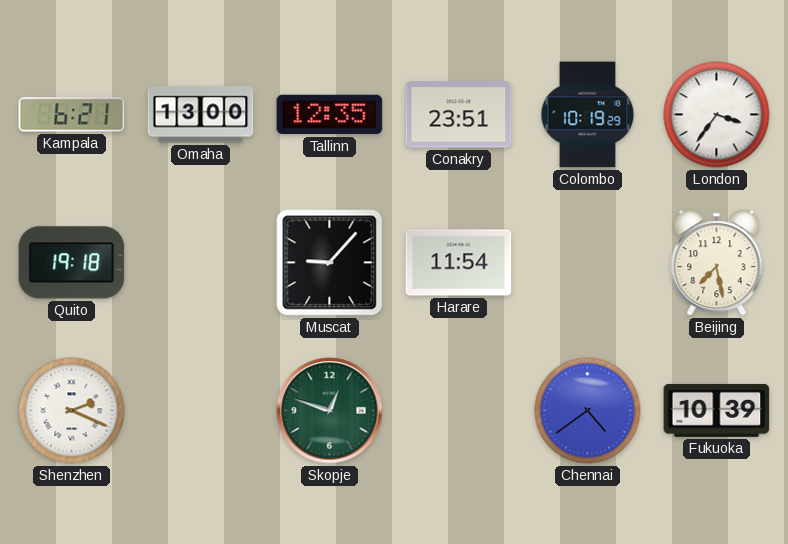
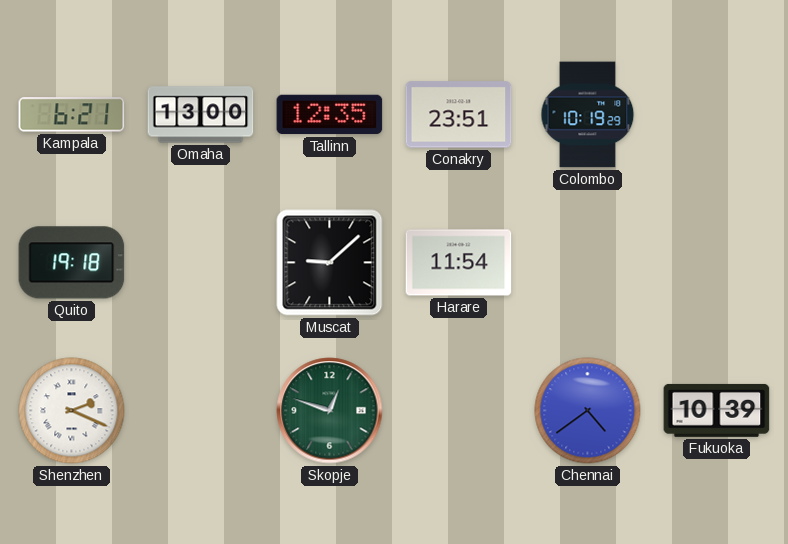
London: 3:36 -> none (717, 115)
Muscat: 9:07 -> 9:08 (330, 263)
Beijing: 7:28 -> none (717, 263)
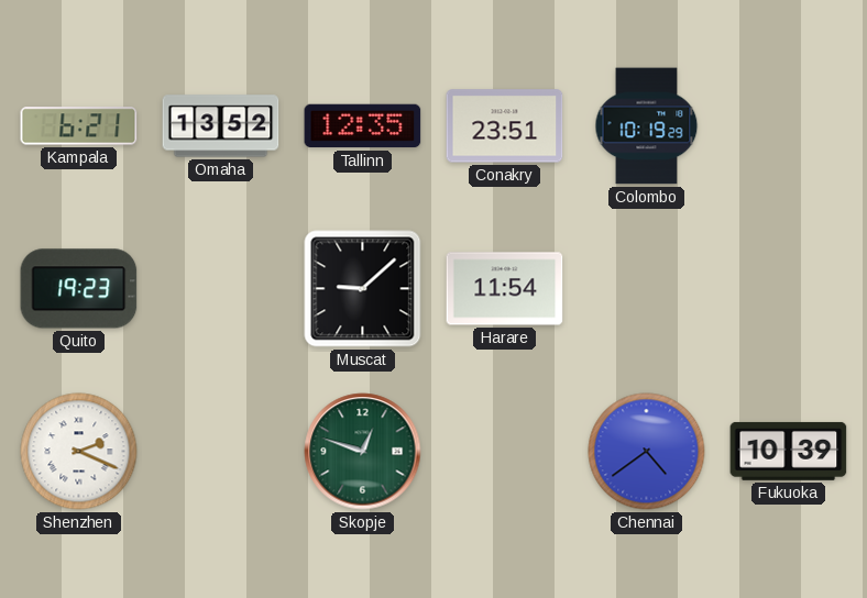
Omaha: 13:00 -> 13:52 (221, 126)
Quito: 19:18 -> 19:23 (79, 289)
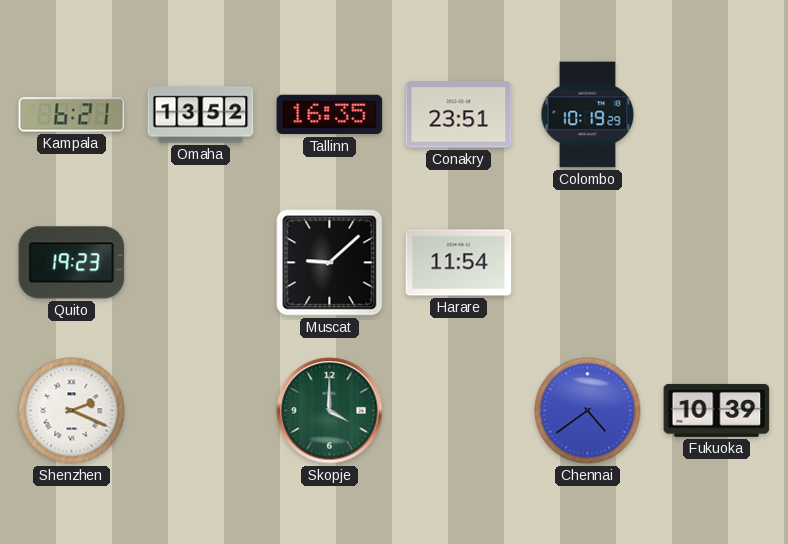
Tallinn: 12:35 -> 16:35 (330, 115)
Skopje: 12:48 -> 4:00 (330, 411)
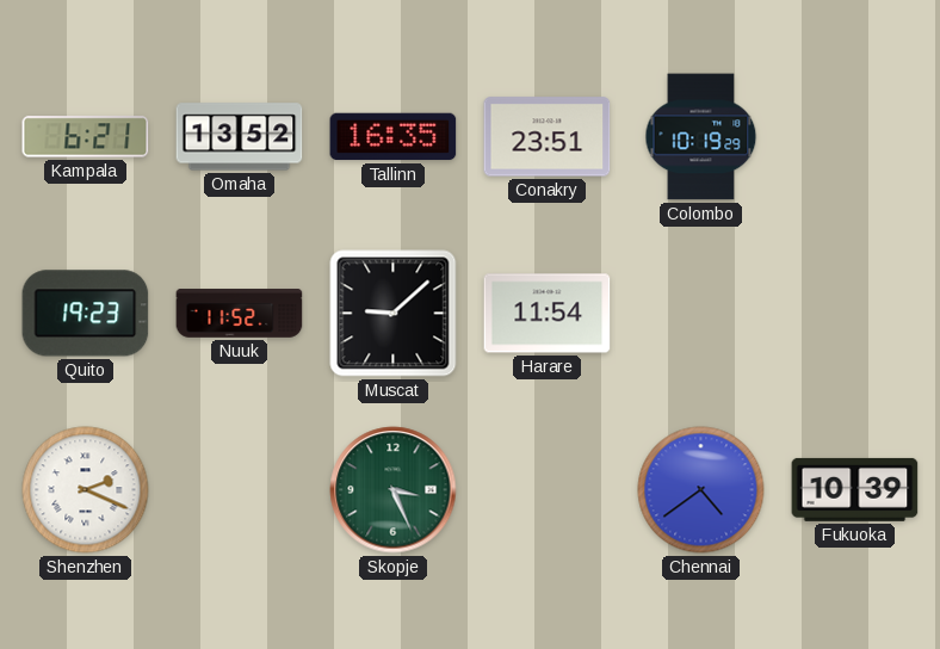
Nuuk: none -> 11:52 (240, 314)
Skopje: 4:00 -> 3:26 (394, 490)
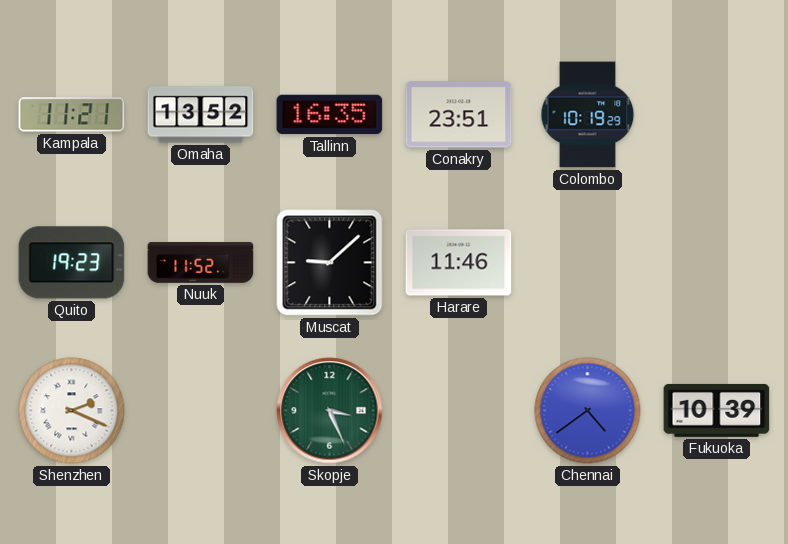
Kampala: 6:21 -> 11:21 (72, 115)
Harare: 11:54 -> 11:46 (459, 263)
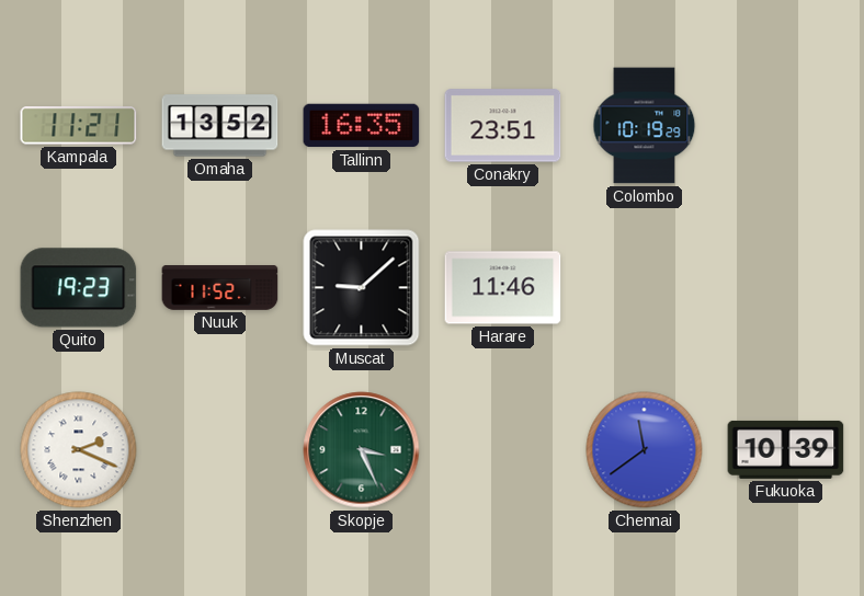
Chennai: 4:39 -> 11:39 (645, 450)
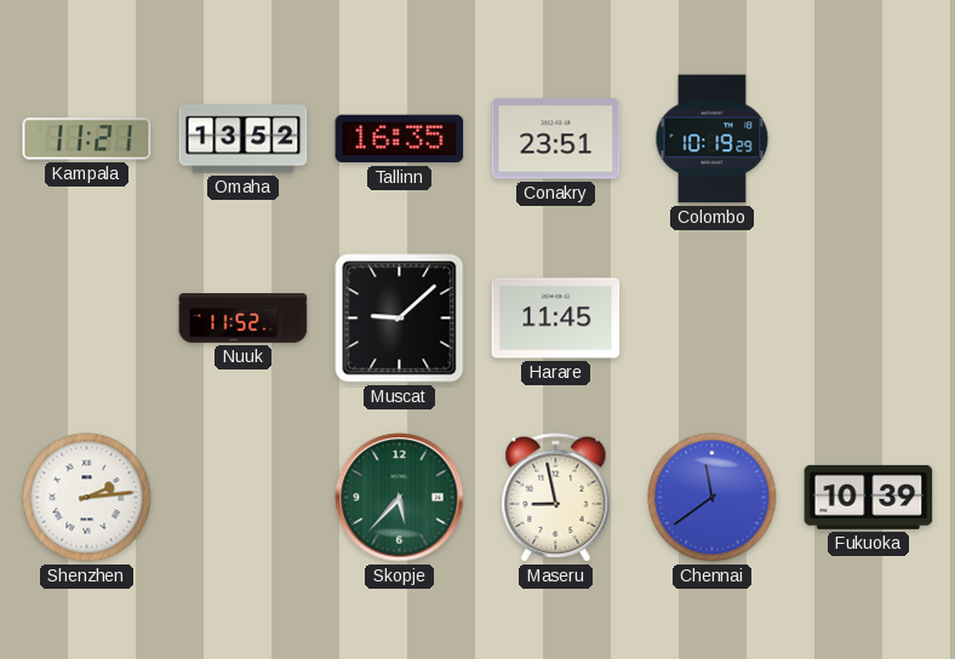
Quito: 19:23 -> none (79, 288)
Harare: 11:46 -> 11:45 (556, 319)
Shenzhen: 2:19 -> 2:14 (87, 498)
Skopje: 3:26 -> 5:37 (400, 498)
Maseru: none -> 8:58 (556, 498)
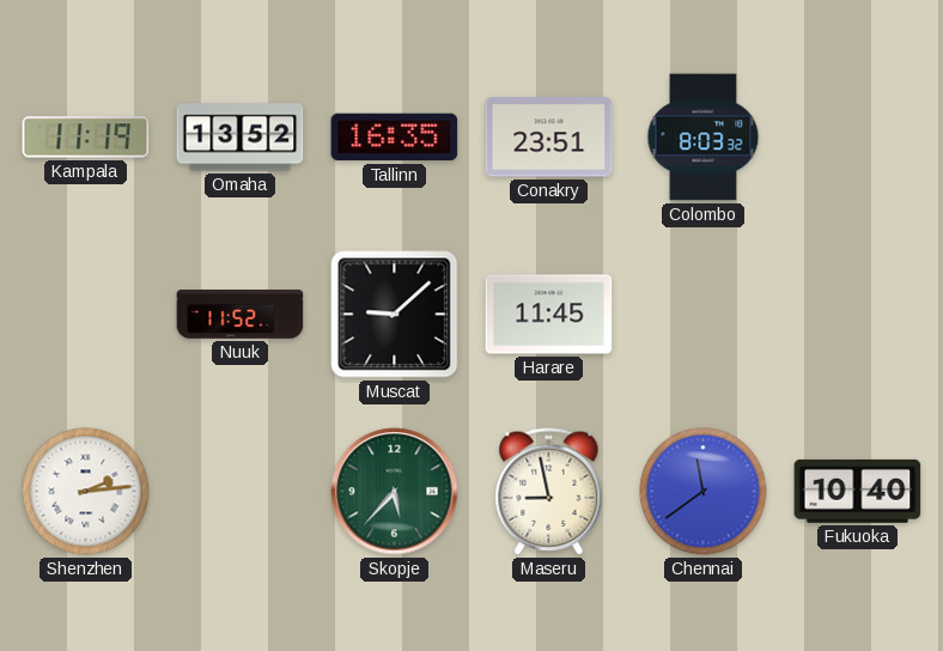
Kampala: 11:21 -> 11:19 (86, 138)
Colombo: 10:19 -> 8:03 (704, 138)
Fukuoka: 10:39 -> 10:40 (858, 491)
